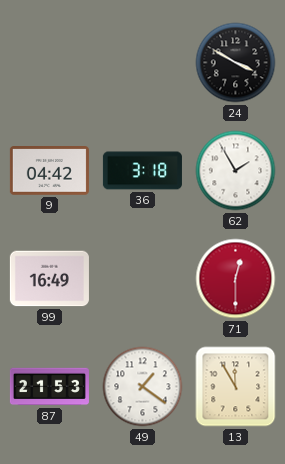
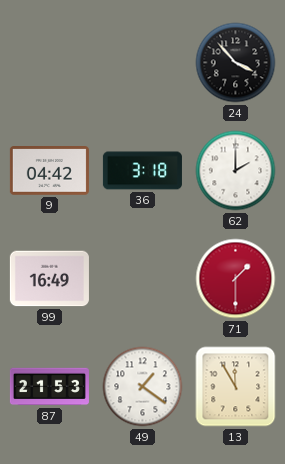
24: 3:50 -> 3:53 (236, 63)
62: 1:55 -> 2:00 (236, 171)
71: 12:30 -> 1:30 (236, 279)
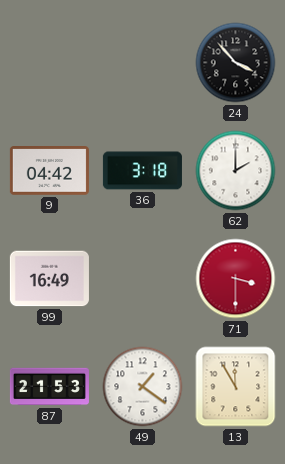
71: 1:30 -> 3:30 (236, 279)
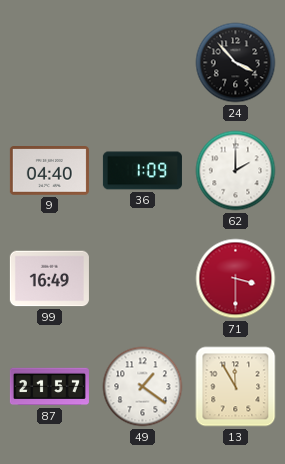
9: 04:42 -> 04:40 (49, 171)
36: 3:18 -> 1:09 (142, 171)
87: 21:53 -> 21:57 (49, 387)
